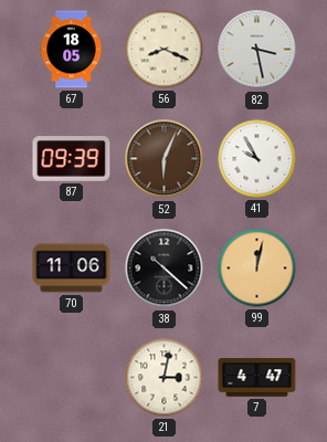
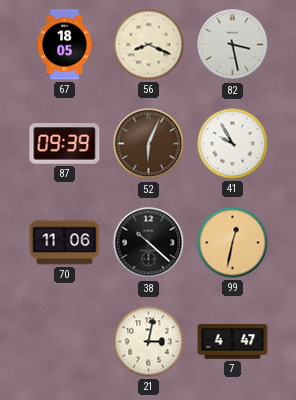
99: 12:02 -> 12:32 (233, 243)
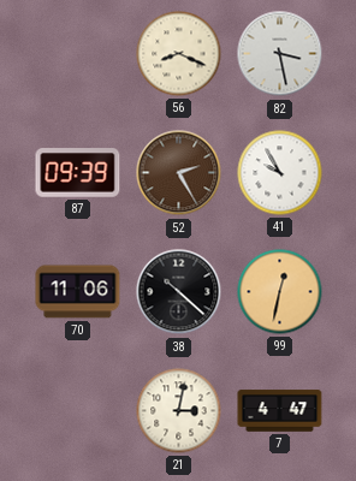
67: 18:05 -> none (65, 45)
52: 6:04 -> 2:25 (179, 173)
